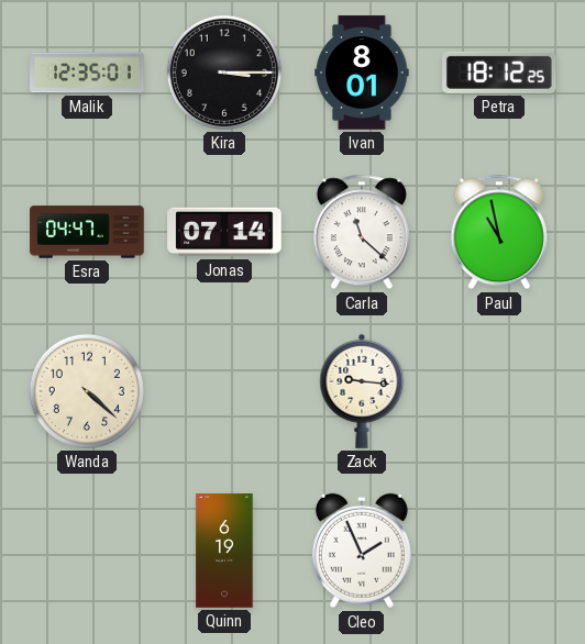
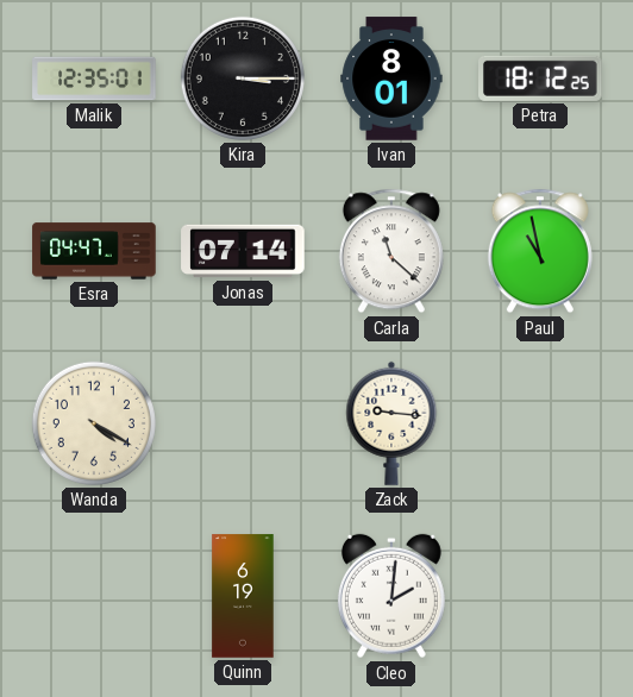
Wanda: 4:22 -> 4:20 (94, 423)
Cleo: 1:56 -> 2:01 (391, 596)
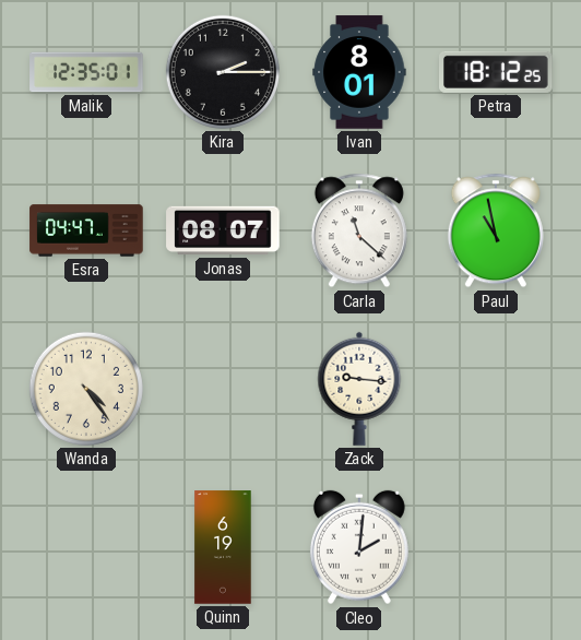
Kira: 3:15 -> 2:15 (223, 72)
Jonas: 07:14 -> 08:07 (223, 230)
Wanda: 4:20 -> 4:24 (86, 389)
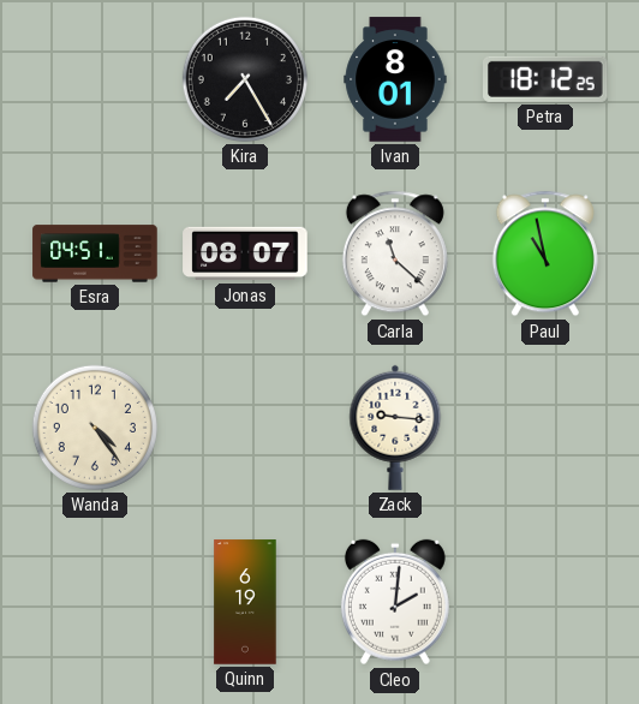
Malik: 12:35 -> none (86, 72)
Kira: 2:15 -> 7:25 (245, 79)
Esra: 04:47 -> 04:51 (95, 253)
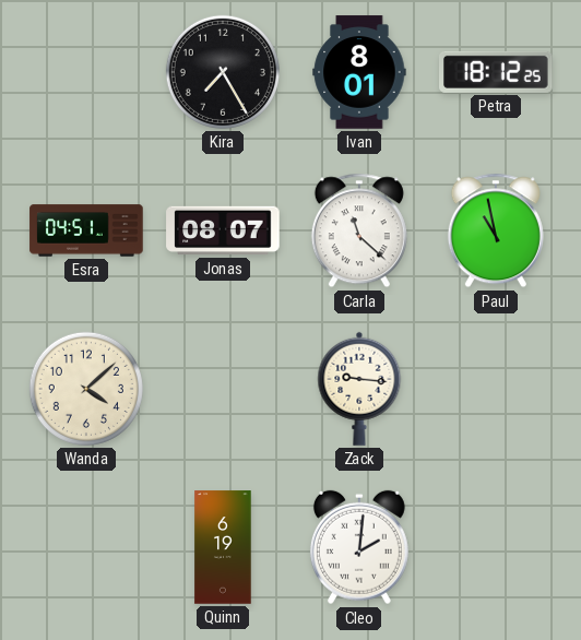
Wanda: 4:24 -> 4:08 (86, 389)
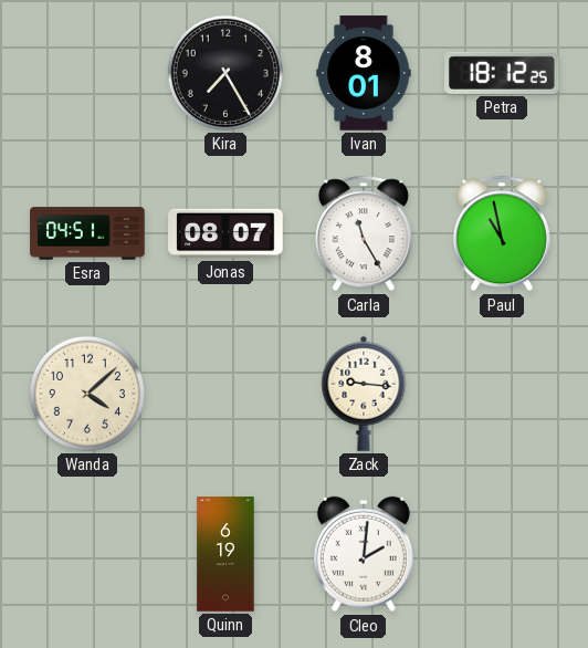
Carla: 11:22 -> 11:25 (364, 233)
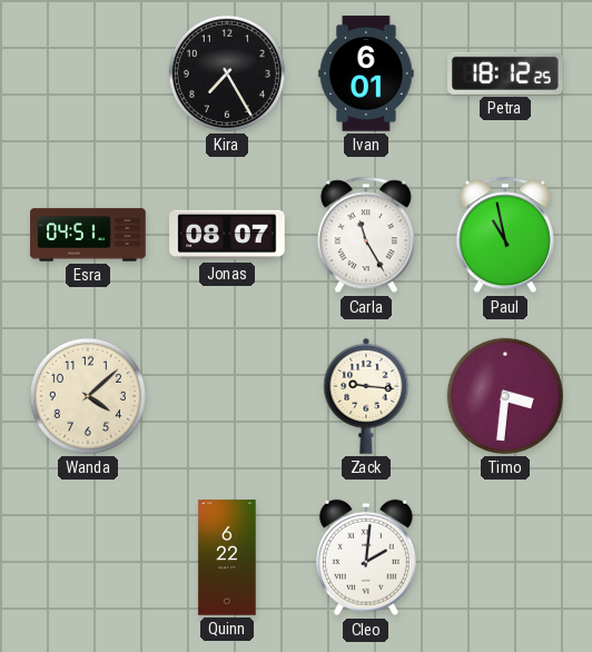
Ivan: 8:01 -> 6:01 (366, 73)
Timo: none -> 3:31 (505, 396)
Quinn: 6:19 -> 6:22 (227, 557)
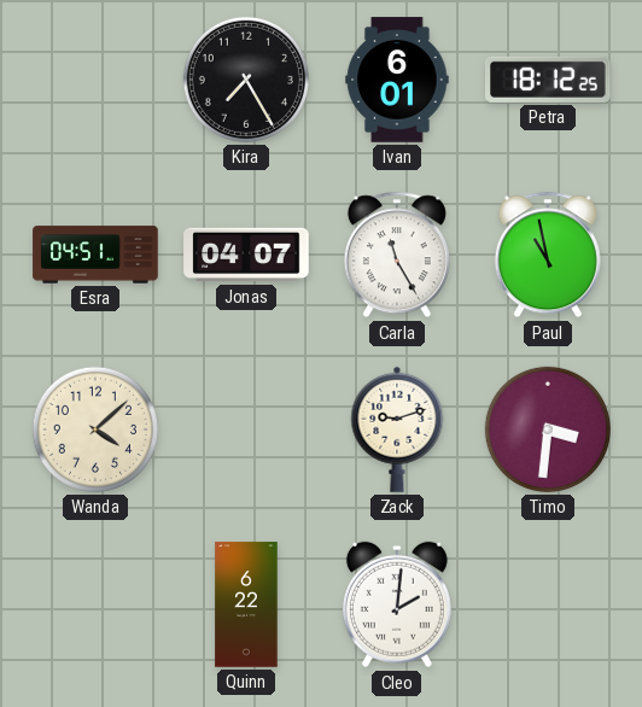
Jonas: 08:07 -> 04:07 (246, 255)
Zack: 9:16 -> 9:12 (397, 430)
